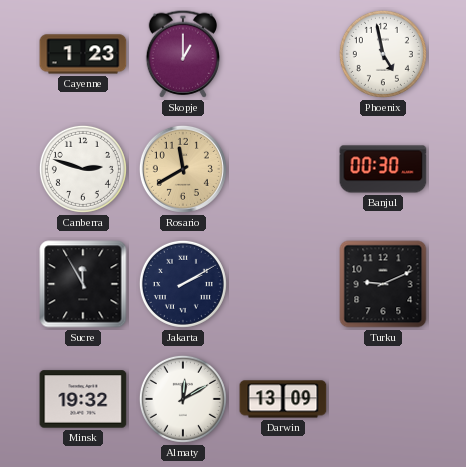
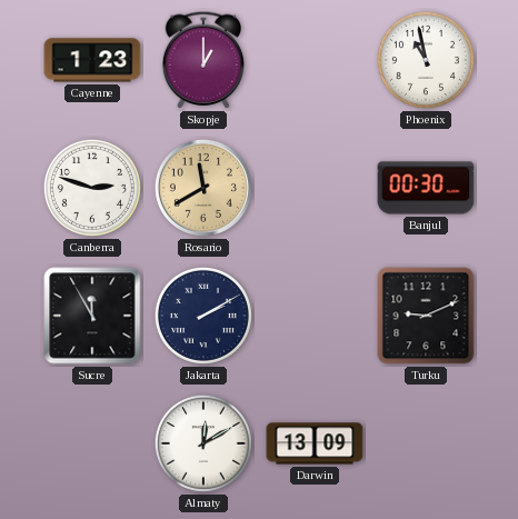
Phoenix: 4:58 -> 10:58 (426, 60)
Minsk: 19:32 -> none (83, 399)
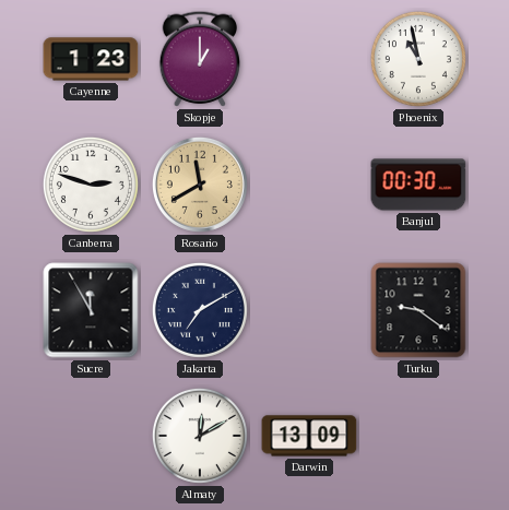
Jakarta: 2:10 -> 7:10 (200, 310)
Turku: 9:11 -> 9:21 (418, 310)
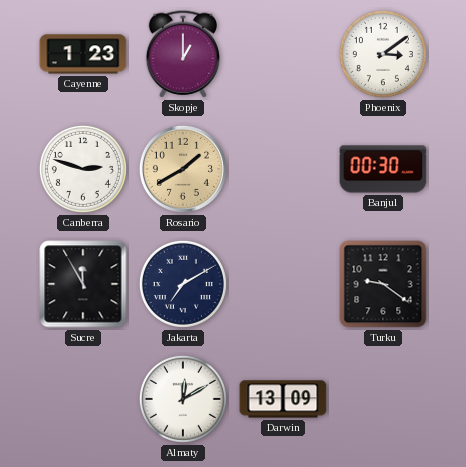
Phoenix: 10:58 -> 3:09 (383, 54)
Rosario: 11:40 -> 1:40 (183, 169)
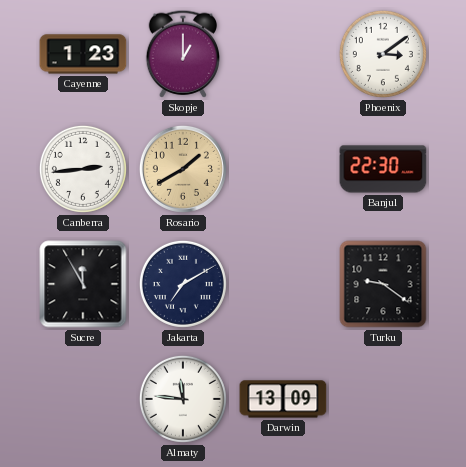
Canberra: 2:48 -> 2:44 (83, 169)
Banjul: 00:30 -> 22:30 (383, 169)
Almaty: 12:10 -> 11:46 (183, 399)
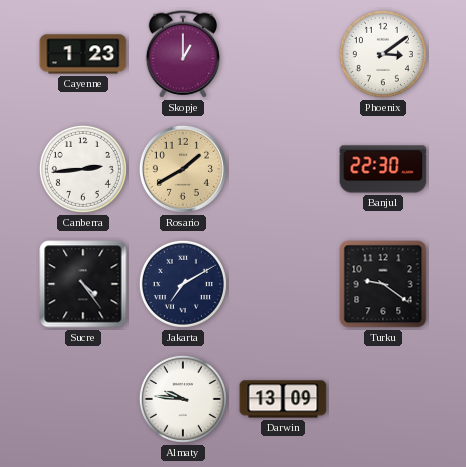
Sucre: 11:55 -> 4:24 (83, 284)
Almaty: 11:46 -> 9:46 (183, 399)
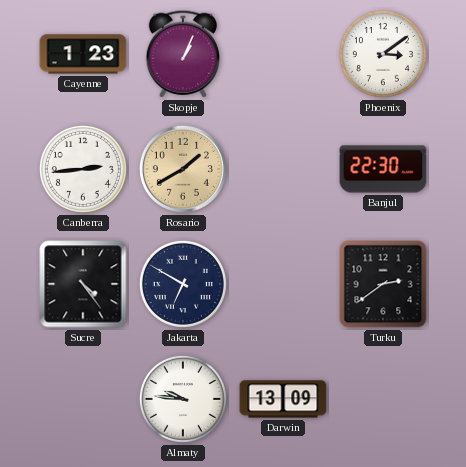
Skopje: 1:00 -> 1:04 (182, 54)
Jakarta: 7:10 -> 6:50 (183, 284)
Turku: 9:21 -> 2:39 (383, 284)
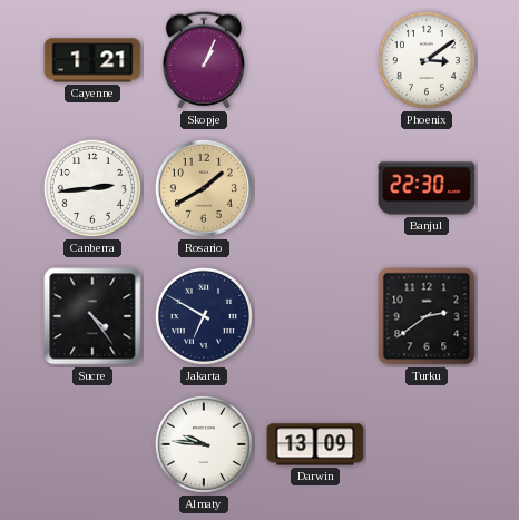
Cayenne: 1:23 -> 1:21 (92, 60)
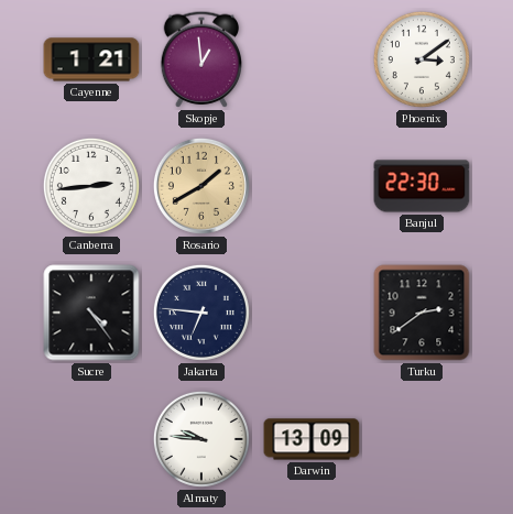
Skopje: 1:04 -> 12:59 (200, 59)
Jakarta: 6:50 -> 6:46 (201, 313)
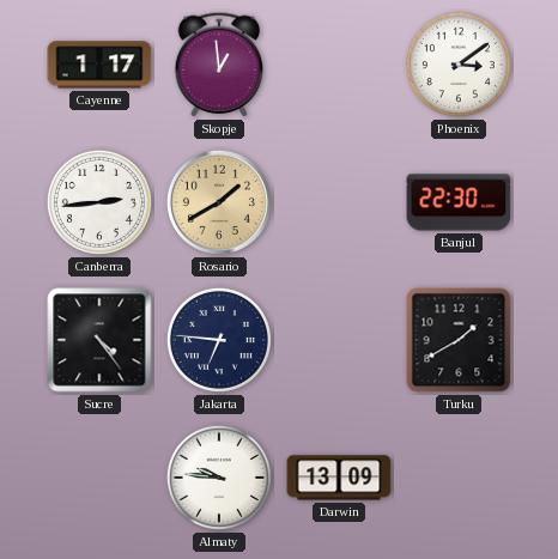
Cayenne: 1:21 -> 1:17 (99, 65)
Turku: 2:39 -> 1:40 (459, 340)
